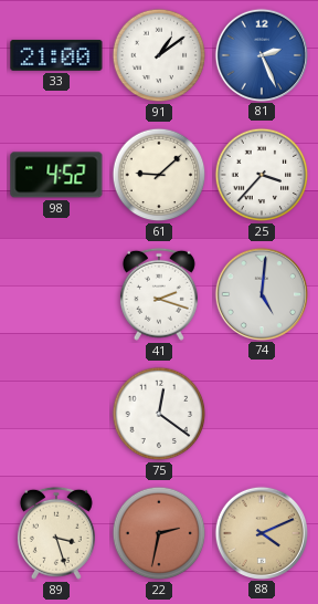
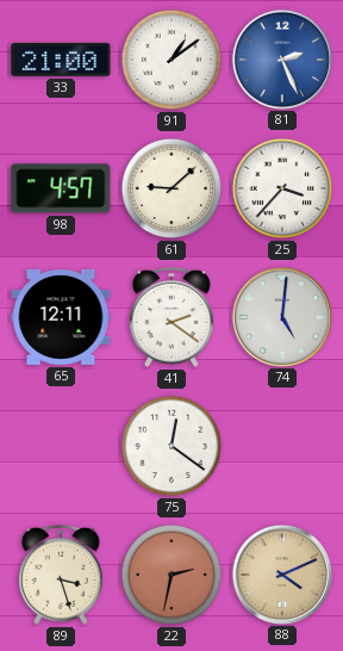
98: 4:52 -> 4:57 (61, 188)
65: none -> 12:11 (61, 317)
41: 2:18 -> 2:21 (171, 317)
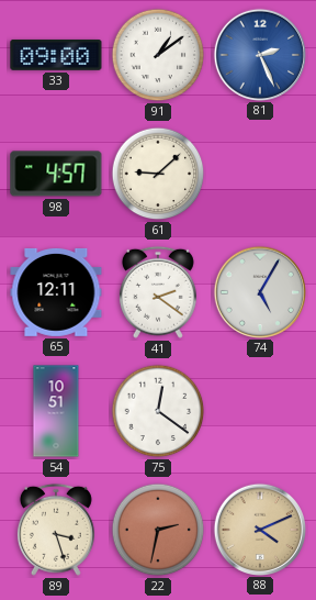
33: 21:00 -> 09:00 (56, 55)
25: 3:37 -> none (282, 188)
74: 5:01 -> 5:05 (259, 291)
54: none -> 10:51 (56, 411)
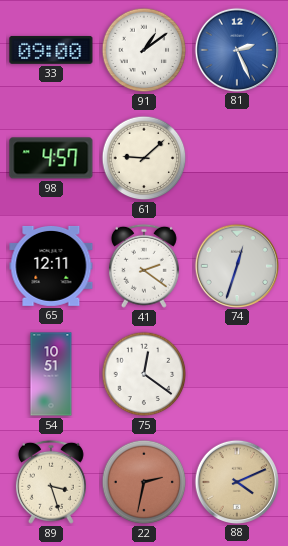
74: 5:05 -> 12:33 (236, 265)
